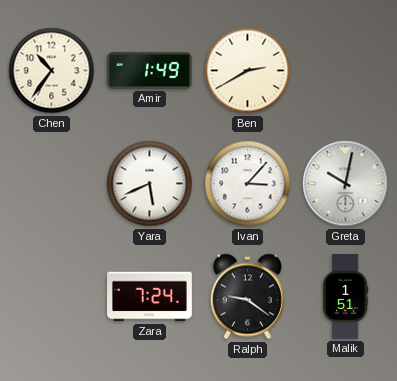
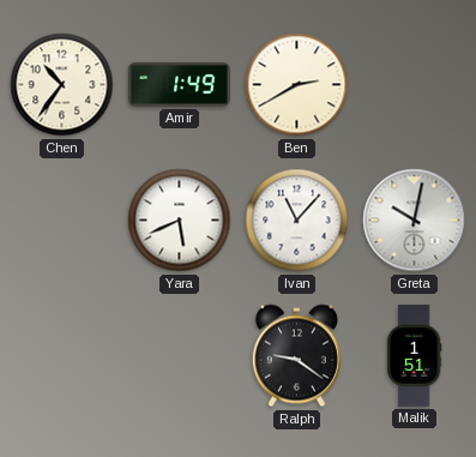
Ivan: 3:07 -> 11:07 (297, 221)
Zara: 7:24 -> none (150, 297)
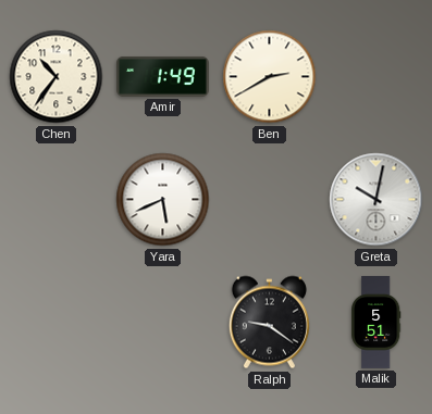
Ivan: 11:07 -> none (297, 221)
Malik: 1:51 -> 5:51 (375, 323)
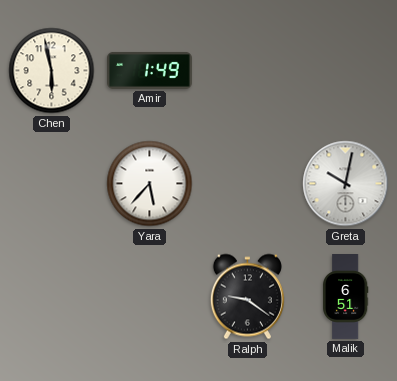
Chen: 10:36 -> 5:58 (52, 71)
Ben: 2:40 -> none (270, 77)
Yara: 5:41 -> 5:37 (150, 184)
Malik: 5:51 -> 6:51 (345, 297)
